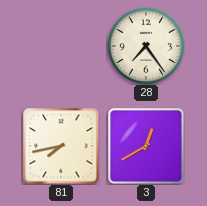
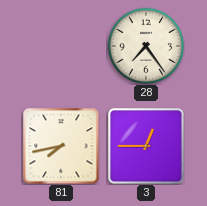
3: 12:40 -> 12:45 (146, 146)
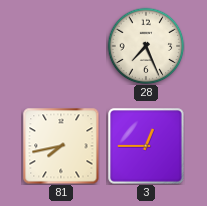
28: 7:24 -> 7:26 (146, 46)
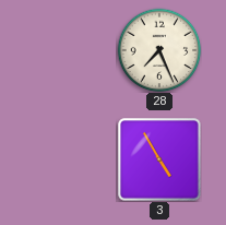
81: 7:43 -> none (61, 146)
3: 12:45 -> 4:55 (159, 159)
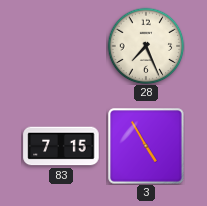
83: none -> 7:15 (61, 146)
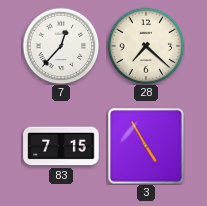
7: none -> 12:37 (61, 46)
28: 7:26 -> 7:22 (146, 46)
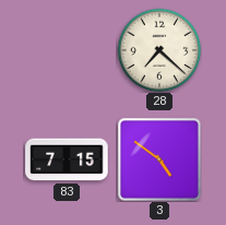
7: 12:37 -> none (61, 46)
3: 4:55 -> 4:51 (159, 159)
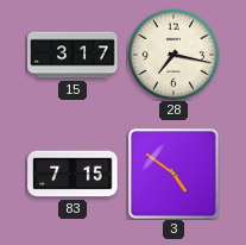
15: none -> 3:17 (72, 55)
28: 7:22 -> 7:17 (174, 55)
